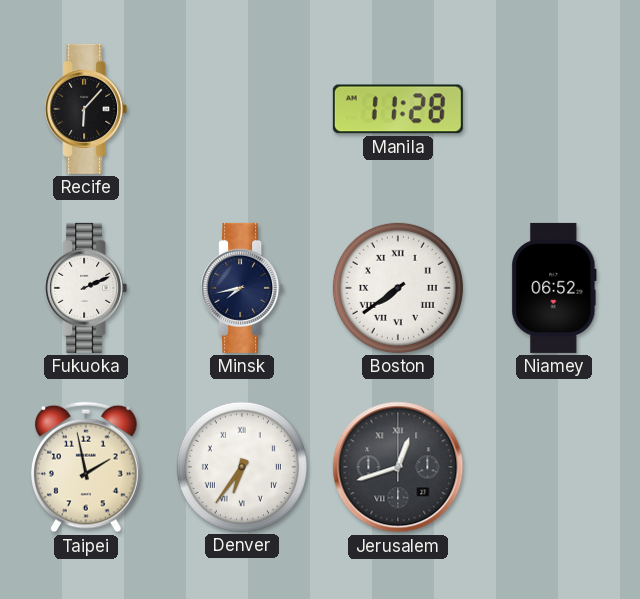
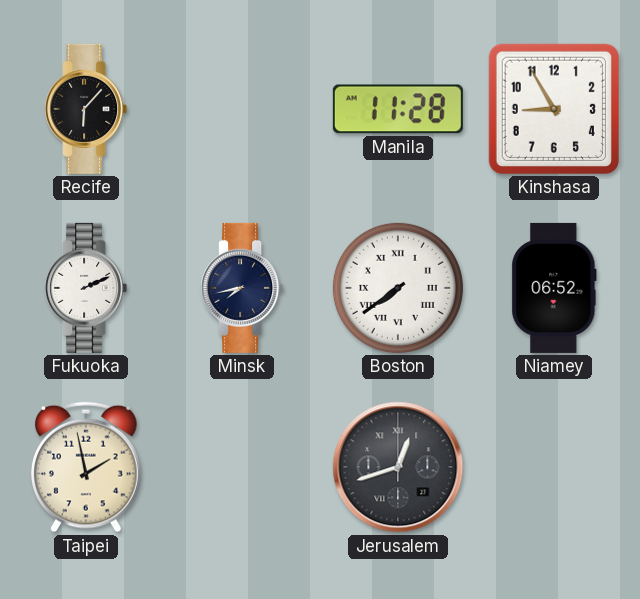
Kinshasa: none -> 8:55 (554, 109)
Denver: 6:36 -> none (242, 467)
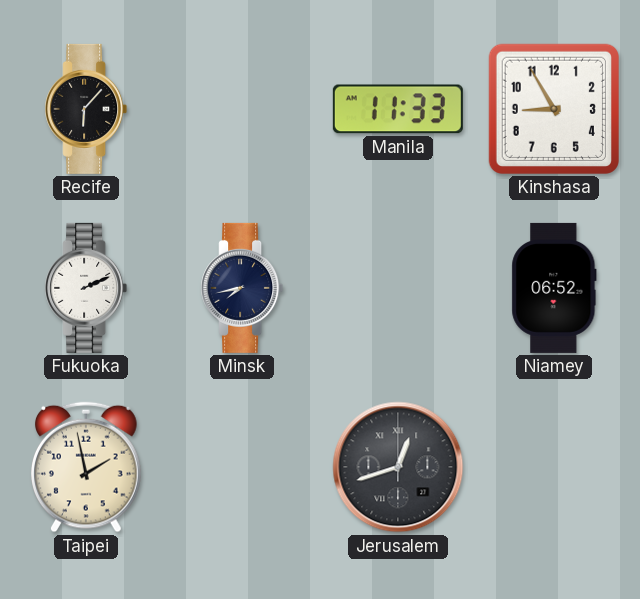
Manila: 11:28 -> 11:33 (398, 109)
Boston: 7:39 -> none (398, 288)
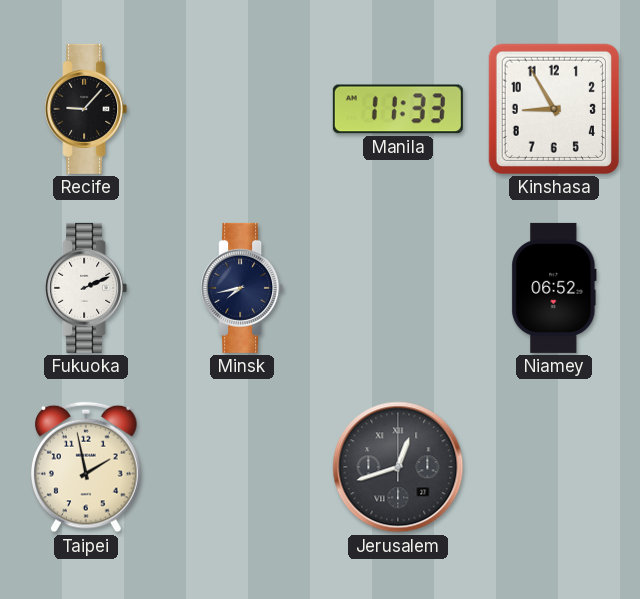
Recife: 6:07 -> 9:07 (86, 109)
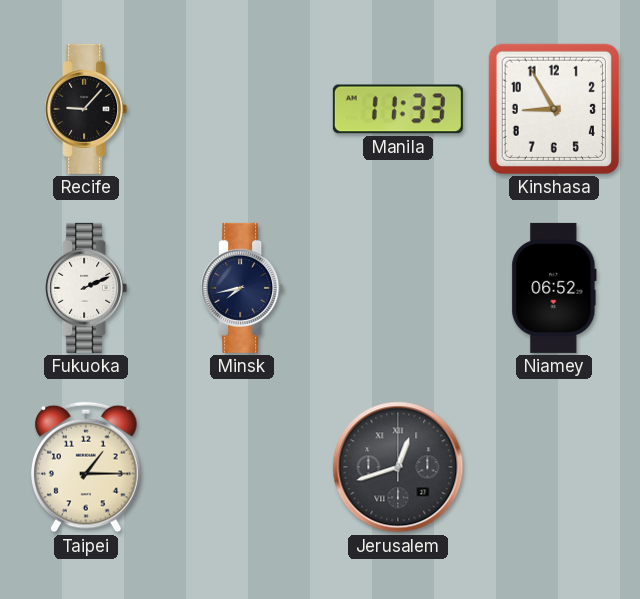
Taipei: 1:58 -> 1:15 (87, 467)
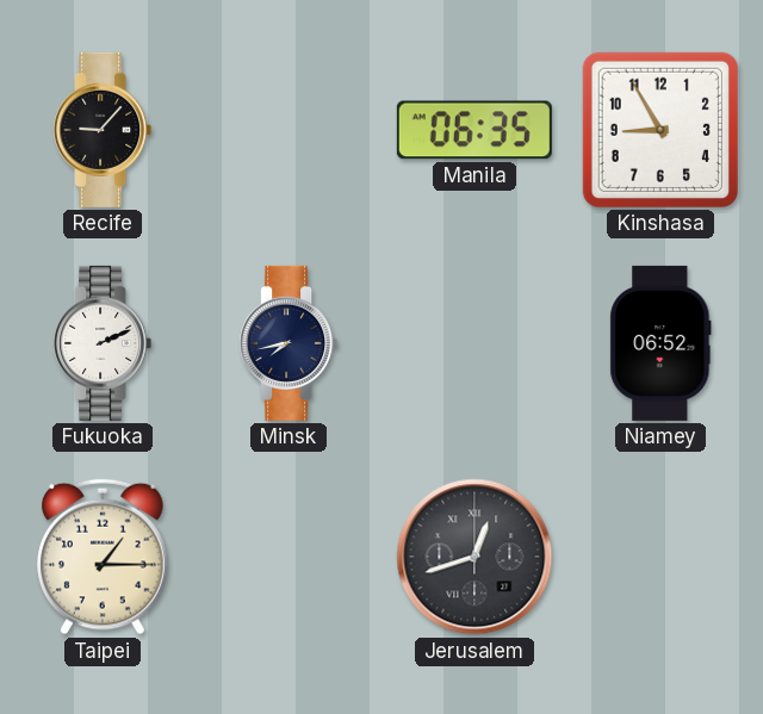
Manila: 11:33 -> 06:35 (474, 130)
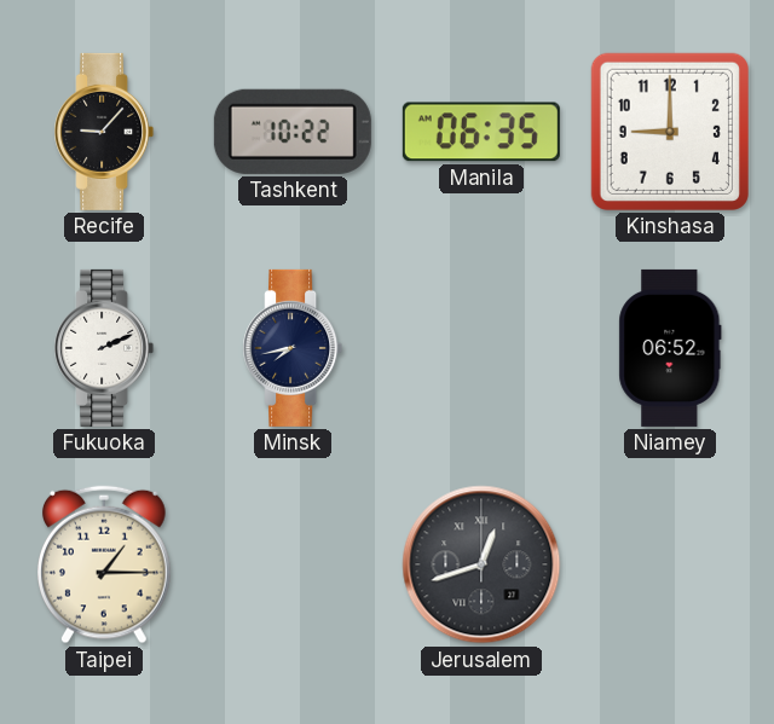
Tashkent: none -> 10:22 (293, 132)
Kinshasa: 8:55 -> 9:00 (670, 132)
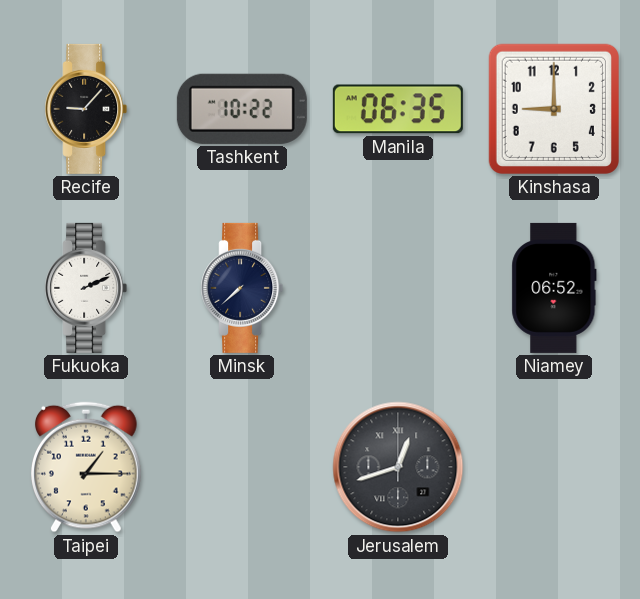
Minsk: 7:43 -> 7:38 (242, 288)
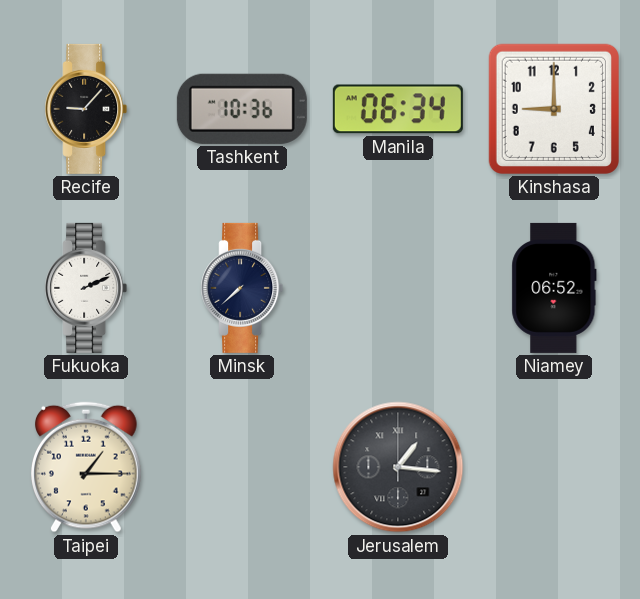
Tashkent: 10:22 -> 10:36 (242, 109)
Manila: 06:35 -> 06:34 (398, 109)
Jerusalem: 12:42 -> 1:16 (398, 467)
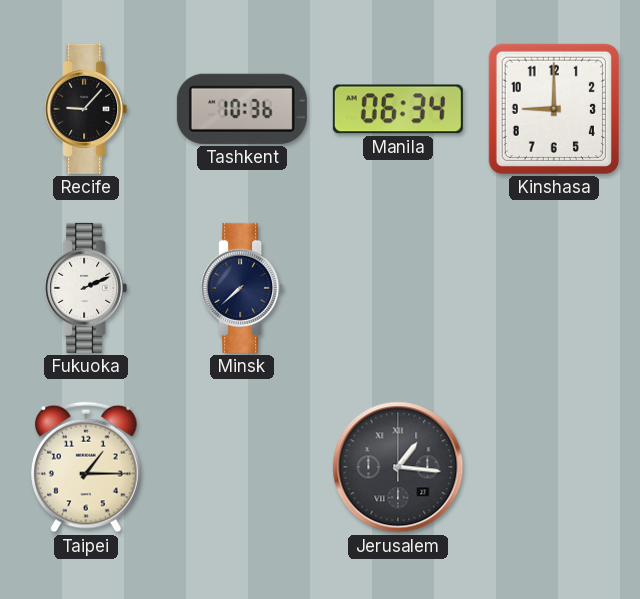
Niamey: 06:52 -> none (554, 288)
